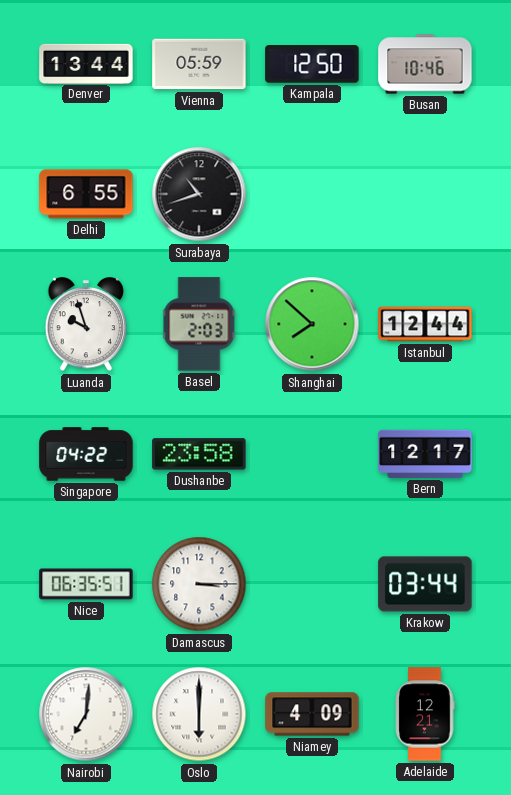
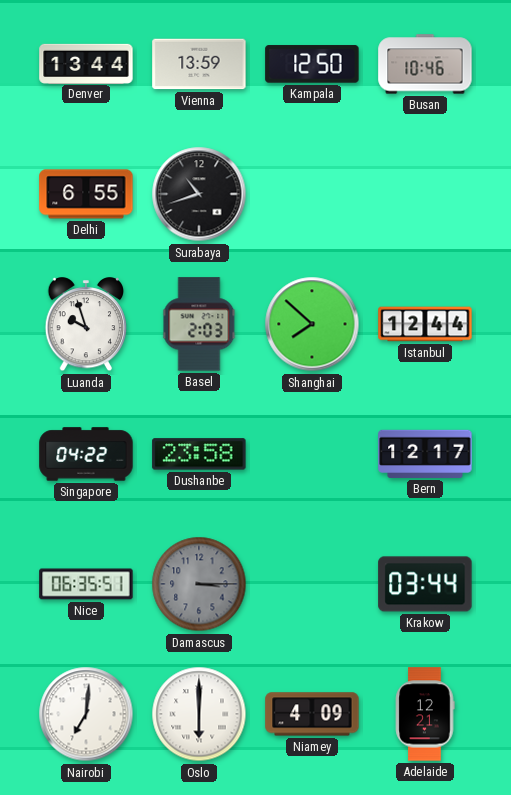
Vienna: 05:59 -> 13:59 (199, 64)
Damascus dial: white -> grey (199, 584)
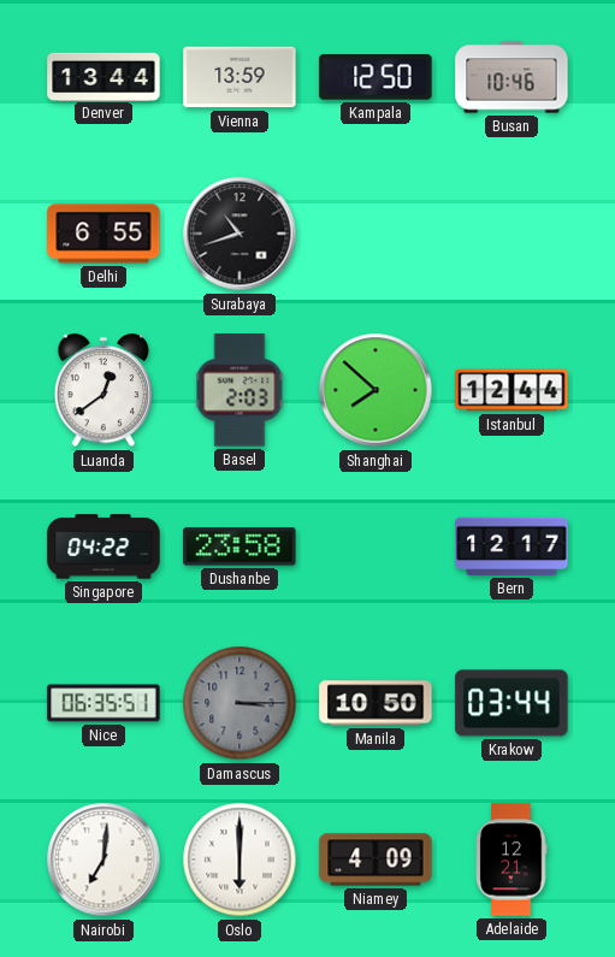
Luanda: 9:57 -> 12:39 (104, 391)
Manila: none -> 10:50 (375, 703)
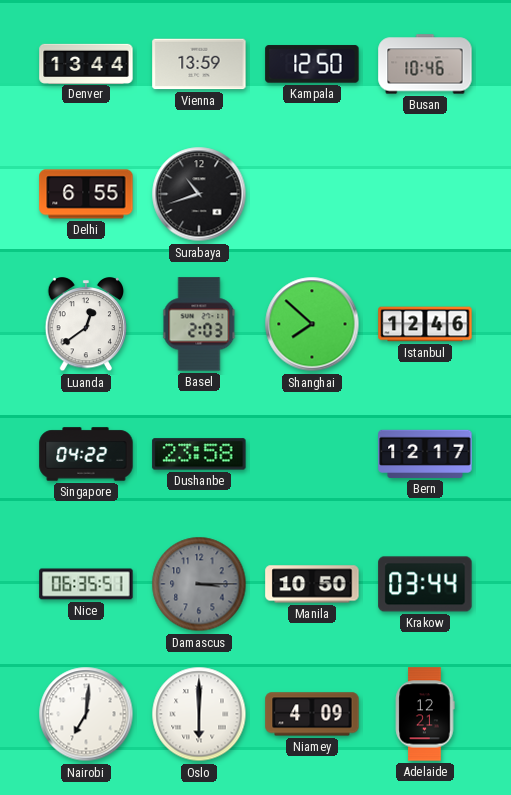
Istanbul: 12:44 -> 12:46 (425, 324)
